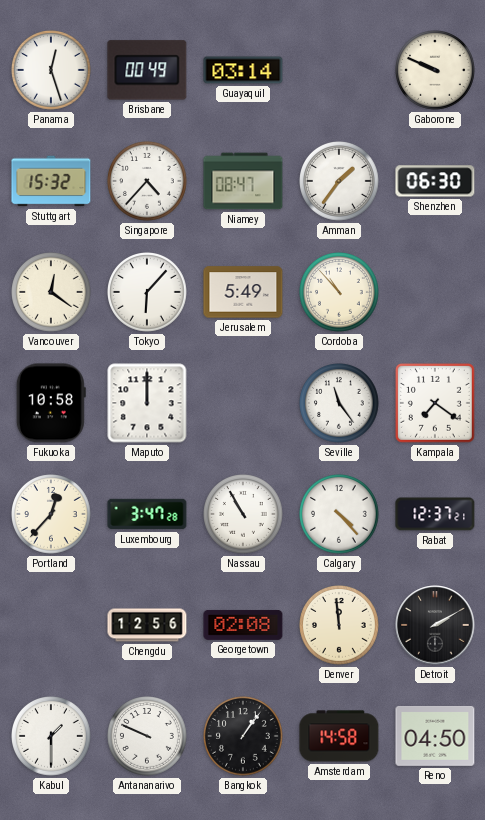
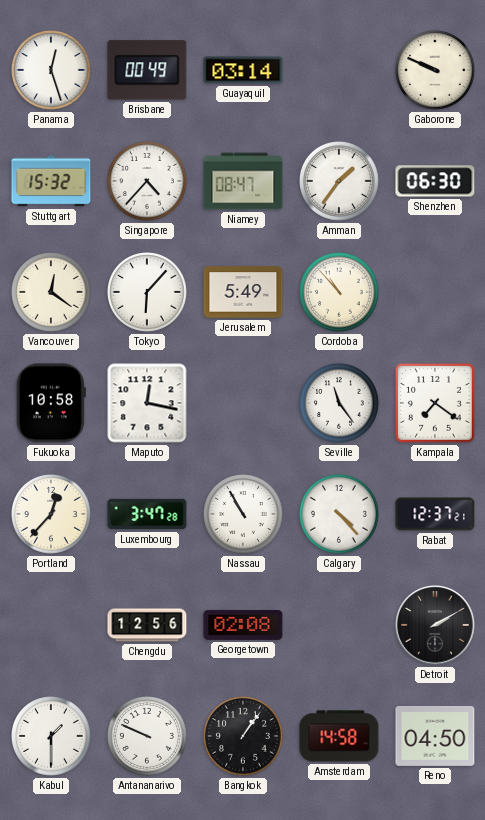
Maputo: 12:00 -> 12:17 (147, 403)
Denver: 11:59 -> none (340, 626)
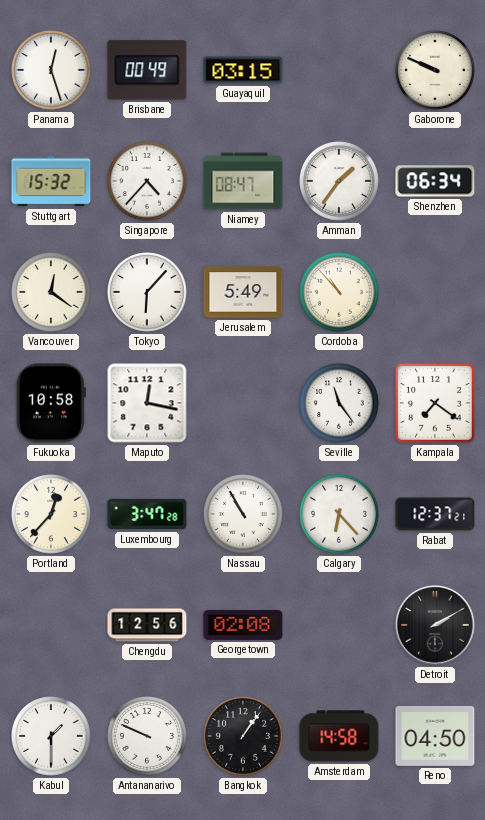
Guayaquil: 03:14 -> 03:15 (243, 70)
Shenzhen: 06:30 -> 06:34 (435, 181)
Calgary: 4:23 -> 6:23 (340, 515)
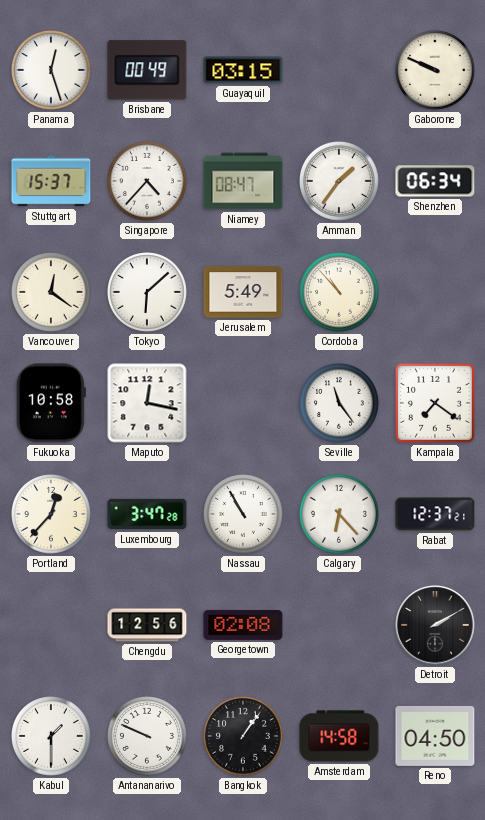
Stuttgart: 15:32 -> 15:37 (51, 181)
Tokyo: 6:07 -> 6:08 (148, 293)
